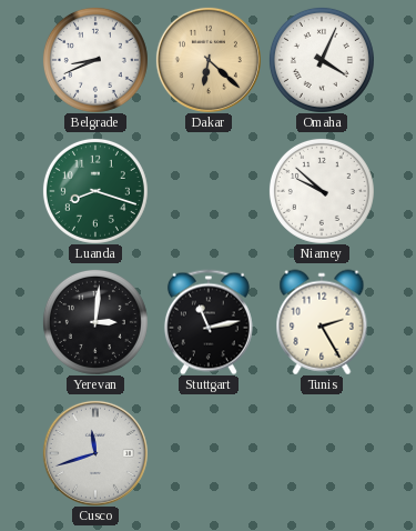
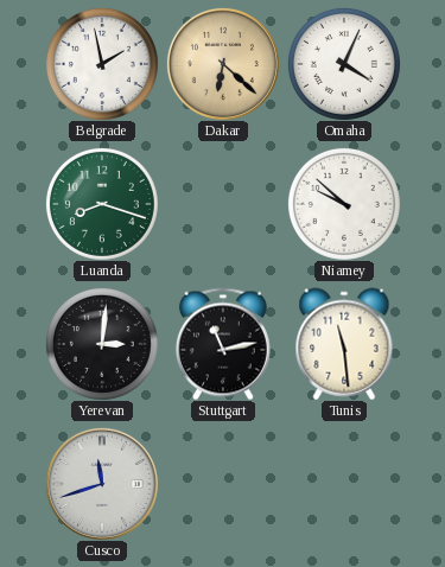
Belgrade: 8:41 -> 1:58 (102, 64)
Tunis: 2:25 -> 11:29 (344, 344)
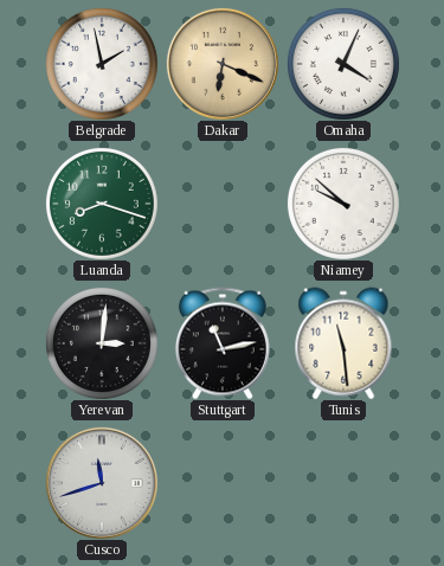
Dakar: 6:22 -> 6:19 (223, 64)
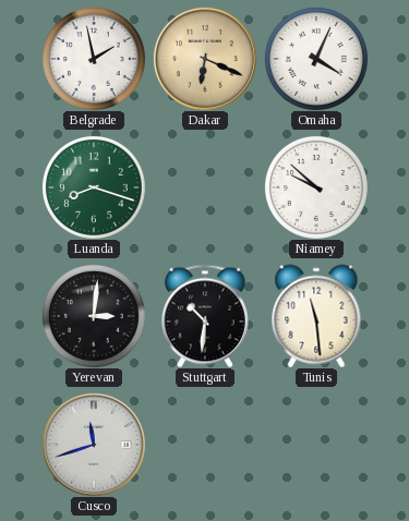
Stuttgart: 11:13 -> 10:31 (205, 316)
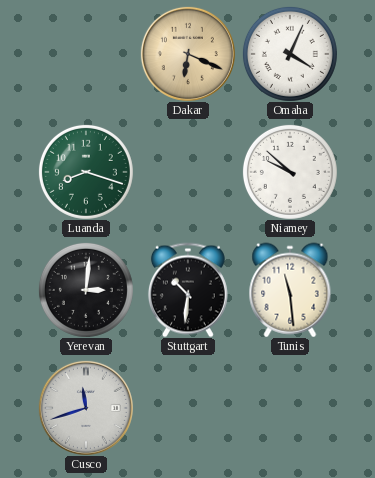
Belgrade: 1:58 -> none (94, 59)
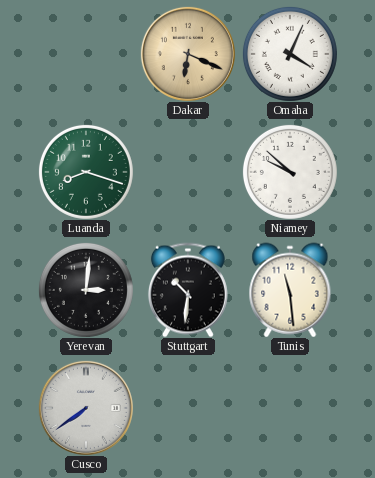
Cusco: 11:42 -> 7:39 (86, 408)
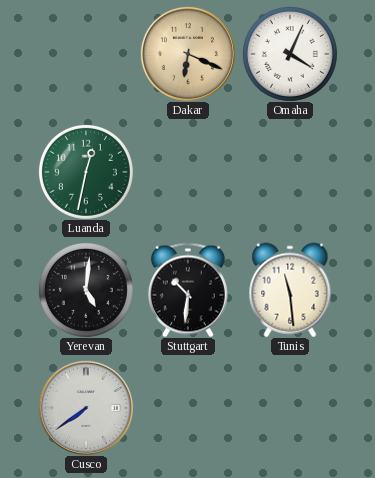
Luanda: 8:18 -> 12:32 (86, 172)
Niamey: 9:52 -> none (290, 172)
Yerevan: 3:01 -> 5:01 (86, 290)
